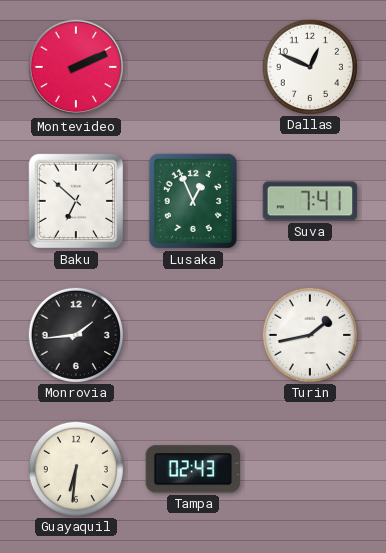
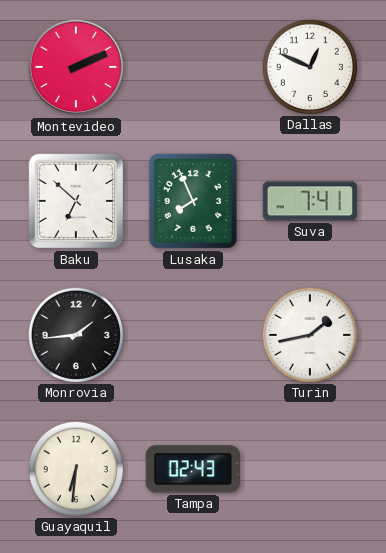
Lusaka: 12:56 -> 7:56 (193, 201)
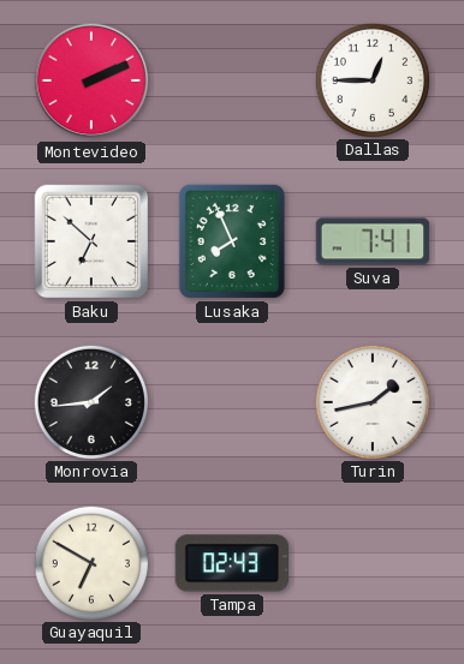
Dallas: 12:49 -> 12:45 (371, 79)
Guayaquil: 6:31 -> 6:50 (90, 562)
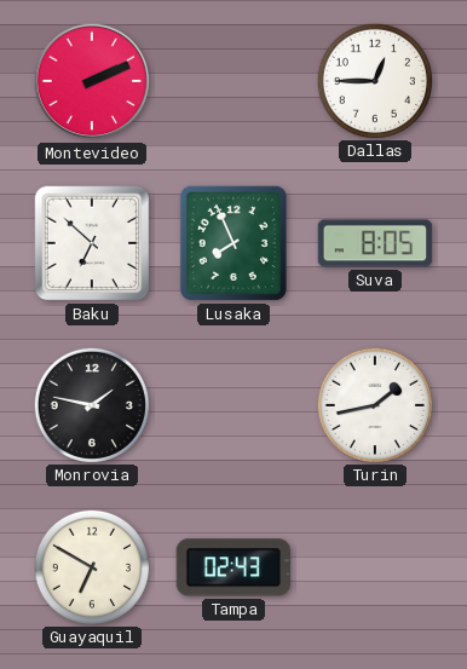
Suva: 7:41 -> 8:05 (375, 243)
Monrovia: 1:44 -> 1:47 (91, 404)
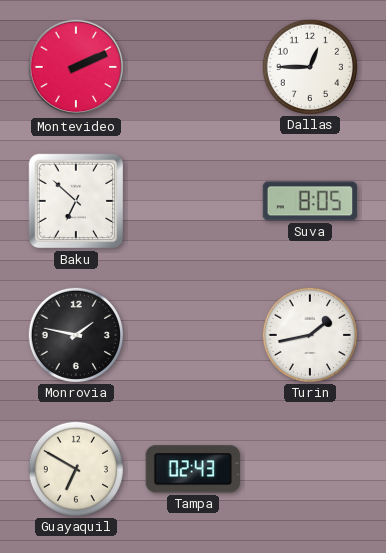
Lusaka: 7:56 -> none (234, 243)
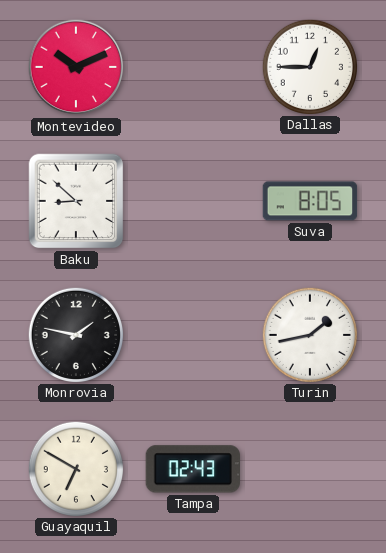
Montevideo: 2:11 -> 10:11 (76, 67)
Baku: 6:52 -> 8:52 (76, 201)
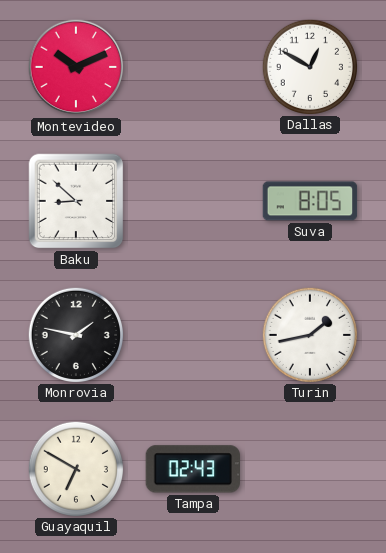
Dallas: 12:45 -> 12:50 (309, 66)
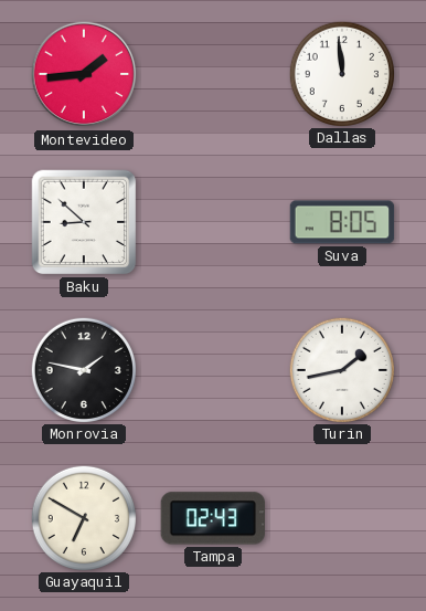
Montevideo: 10:11 -> 1:44 (84, 74)
Dallas: 12:50 -> 11:59 (341, 73)
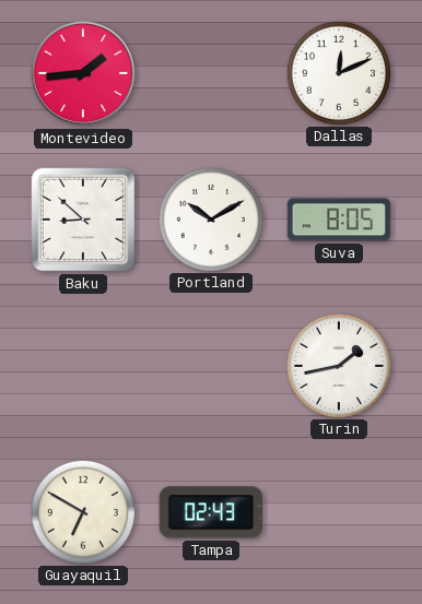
Dallas: 11:59 -> 12:11 (338, 72)
Portland: none -> 10:10 (210, 218)
Monrovia: 1:47 -> none (83, 369)
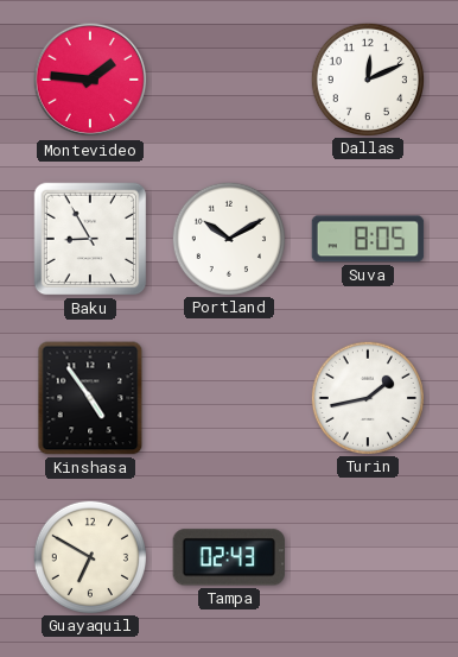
Montevideo: 1:44 -> 1:46 (90, 80)
Baku: 8:52 -> 8:55 (90, 239)
Kinshasa: none -> 4:54 (90, 398)
